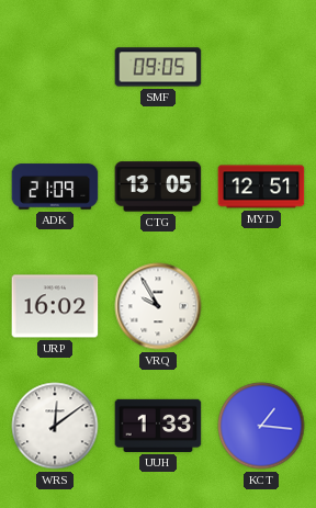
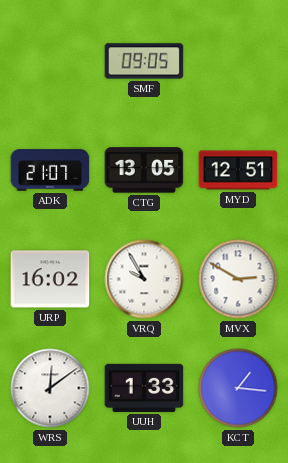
ADK: 21:09 -> 21:07 (50, 170)
MVX: none -> 2:50 (238, 279)
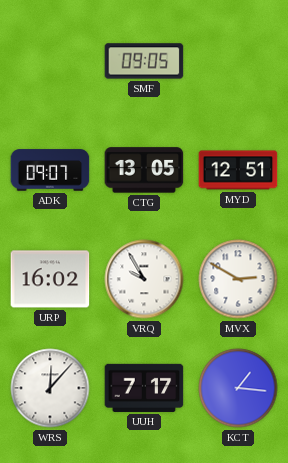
ADK: 21:07 -> 09:07 (50, 170)
WRS: 12:09 -> 12:07 (50, 388)
UUH: 1:33 -> 7:17 (144, 388)
